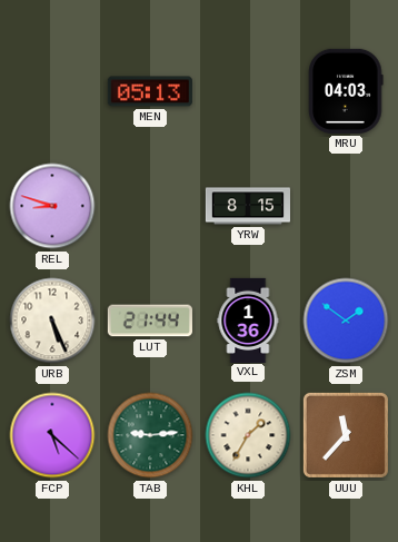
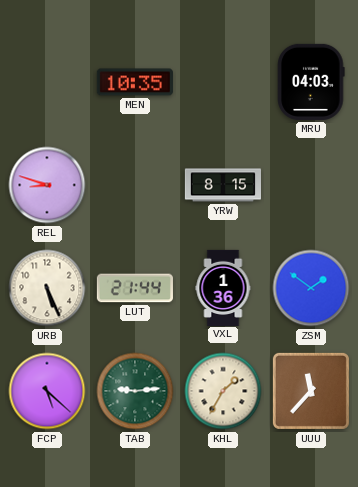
MEN: 05:13 -> 10:35 (135, 82)
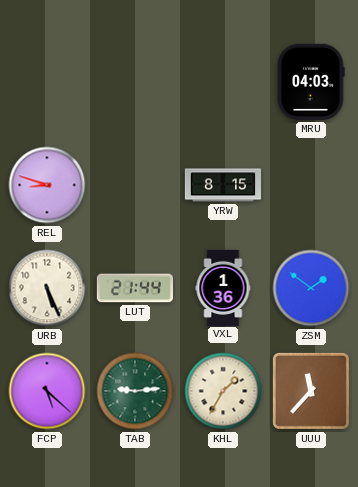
MEN: 10:35 -> none (135, 82)
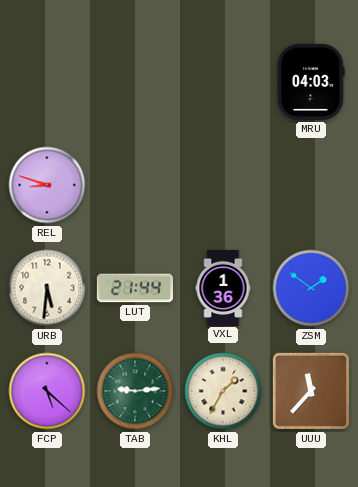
YRW: 8:15 -> none (222, 185)
URB: 5:26 -> 5:31 (47, 288)
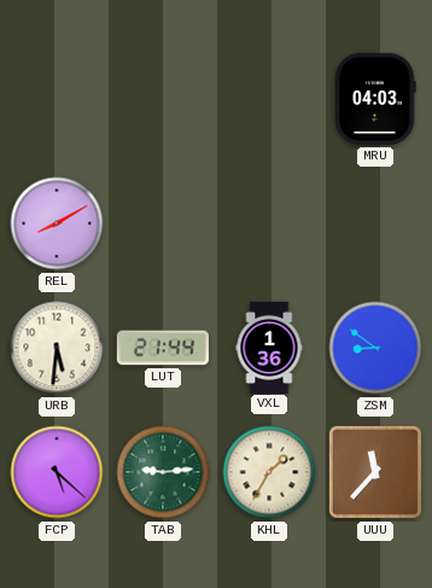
REL: 8:48 -> 8:10 (57, 223)
ZSM: 1:51 -> 8:51 (375, 348)
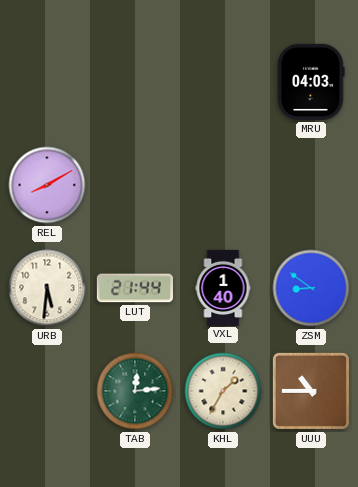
VXL: 1:36 -> 1:40 (223, 287)
FCP: 5:22 -> none (57, 472)
TAB: 9:14 -> 12:14 (135, 391)
UUU: 11:37 -> 10:45 (311, 391)
